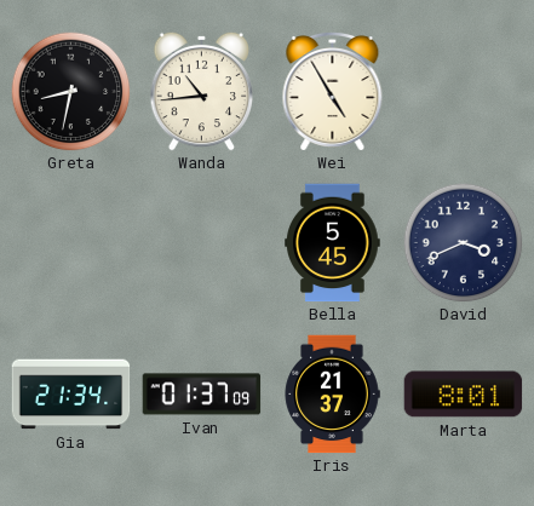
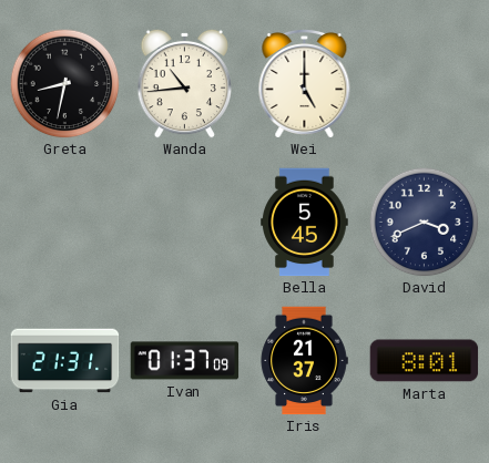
Wei: 4:55 -> 5:00 (305, 83)
Gia: 21:34 -> 21:31 (65, 361)
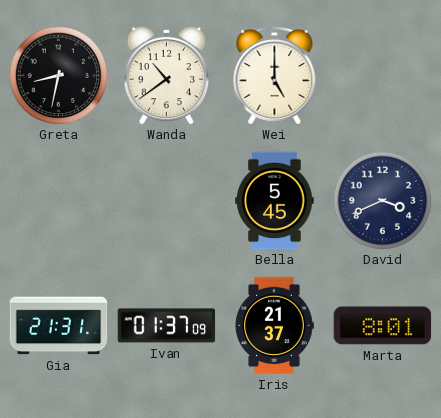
Wanda: 10:44 -> 10:39 (167, 75)
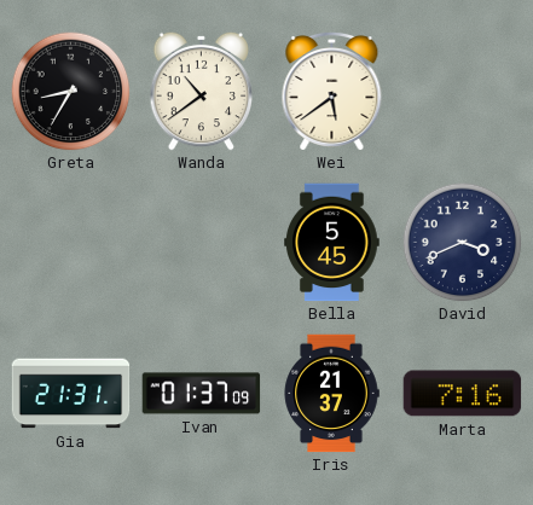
Greta: 8:32 -> 8:35 (71, 92)
Wei: 5:00 -> 5:39 (332, 91)
Marta: 8:01 -> 7:16 (463, 394)
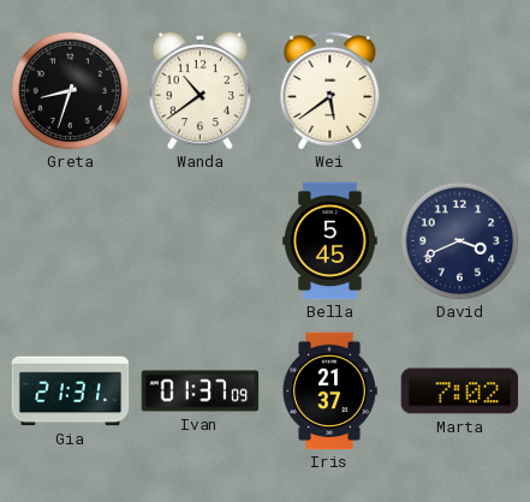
Greta: 8:35 -> 8:33 (71, 91)
Marta: 7:16 -> 7:02 (460, 392)
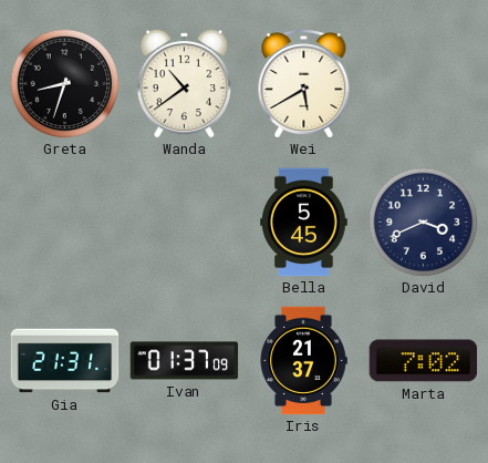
Wei: 5:39 -> 5:40 (304, 83)
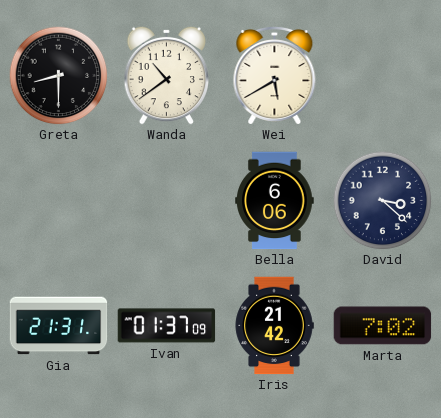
Greta: 8:33 -> 8:30 (59, 76)
Bella: 5:45 -> 6:06 (275, 201)
David: 3:41 -> 3:22 (383, 201)
Iris: 21:37 -> 21:42 (274, 326)
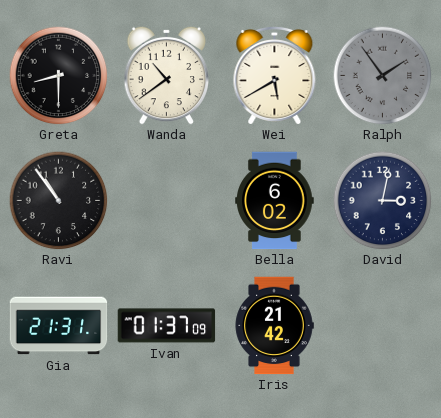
Ralph: none -> 1:54 (383, 76)
Ravi: none -> 10:54 (59, 201)
Bella: 6:06 -> 6:02 (275, 201)
David: 3:22 -> 3:02 (383, 201)
Marta: 7:02 -> none (383, 326)
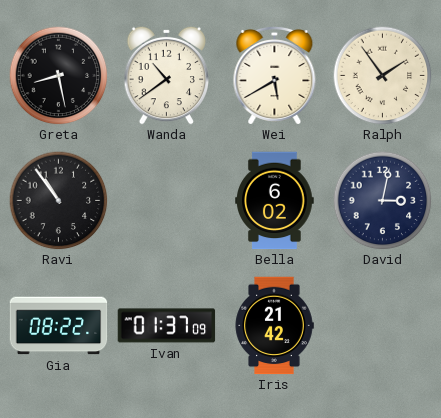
Greta: 8:30 -> 8:28 (59, 76)
Ralph dial: grey -> cream (383, 76)
Gia: 21:31 -> 08:22 (59, 326)
